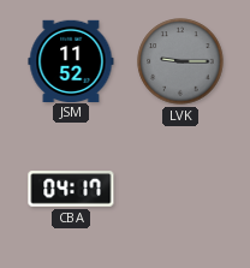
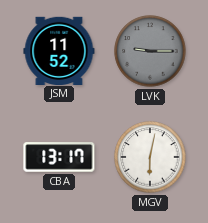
CBA: 04:17 -> 13:17 (59, 157)
MGV: none -> 6:02 (150, 157)
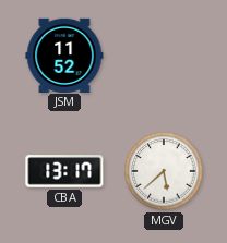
LVK: 9:15 -> none (150, 51)
MGV: 6:02 -> 5:38 (164, 171)
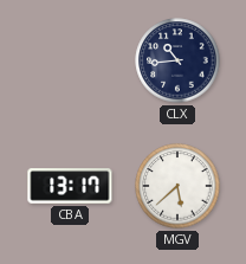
JSM: 11:52 -> none (64, 54)
CLX: none -> 10:44 (177, 60)
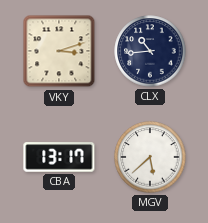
VKY: none -> 3:12 (59, 51)
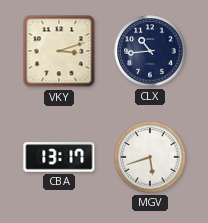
MGV: 5:38 -> 5:42 (150, 157)
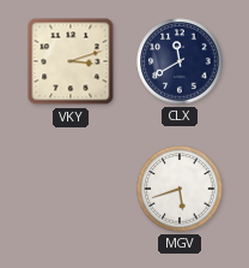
CLX: 10:44 -> 11:40 (180, 61)
CBA: 13:17 -> none (59, 157)
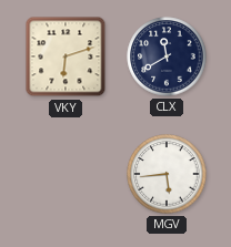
VKY: 3:12 -> 6:12 (66, 56)
MGV: 5:42 -> 5:44 (167, 174)
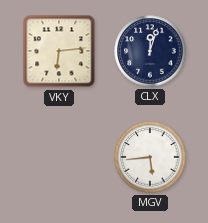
VKY: 6:12 -> 6:14 (59, 51)
CLX: 11:40 -> 12:03 (150, 51)
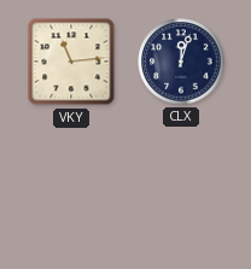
VKY: 6:14 -> 11:14 (71, 62)
MGV: 5:44 -> none (150, 157)
